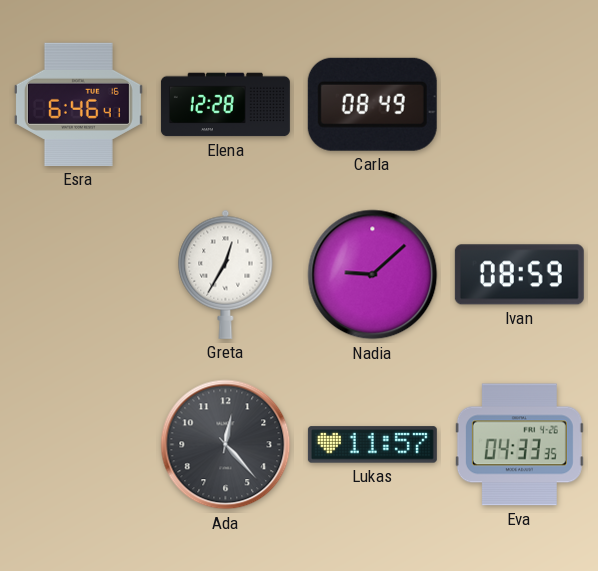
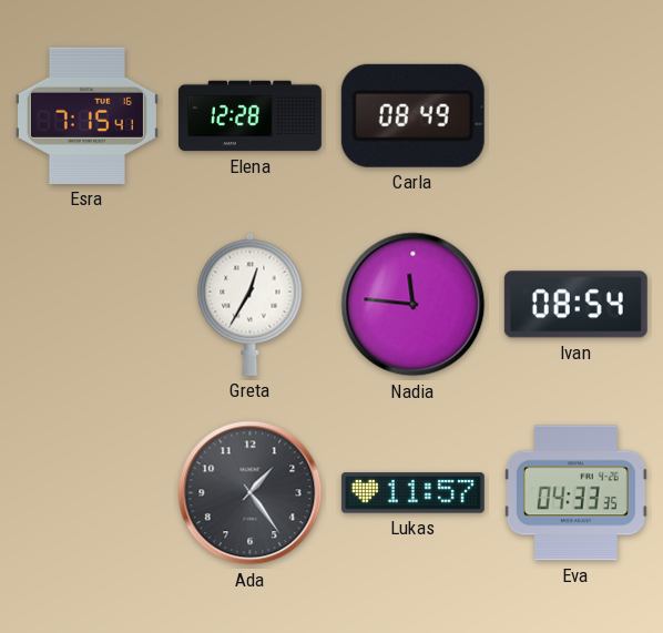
Esra: 6:46 -> 7:15 (86, 115)
Nadia: 9:08 -> 11:46 (414, 305)
Ivan: 08:59 -> 08:54 (575, 305)
Ada: 12:23 -> 1:24 (251, 493)
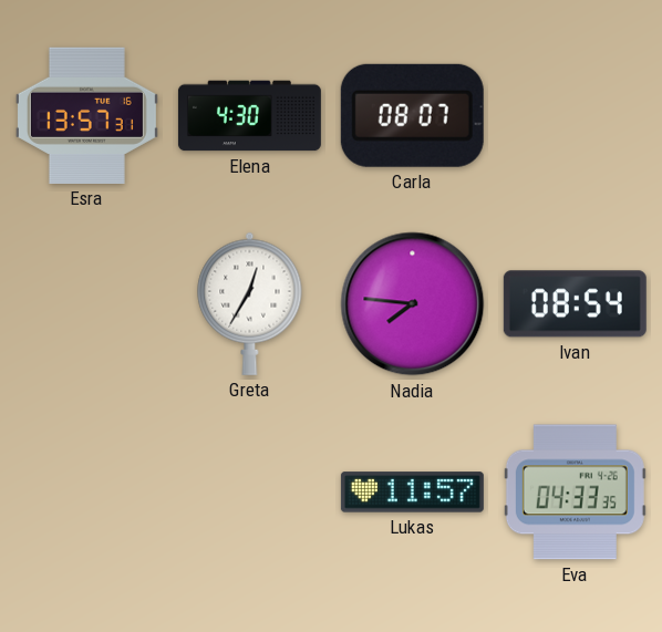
Esra: 7:15 -> 13:57 (86, 115)
Elena: 12:28 -> 4:30 (249, 116)
Carla: 08:49 -> 08:07 (412, 115)
Nadia: 11:46 -> 7:46 (413, 304)
Ada: 1:24 -> none (251, 493)
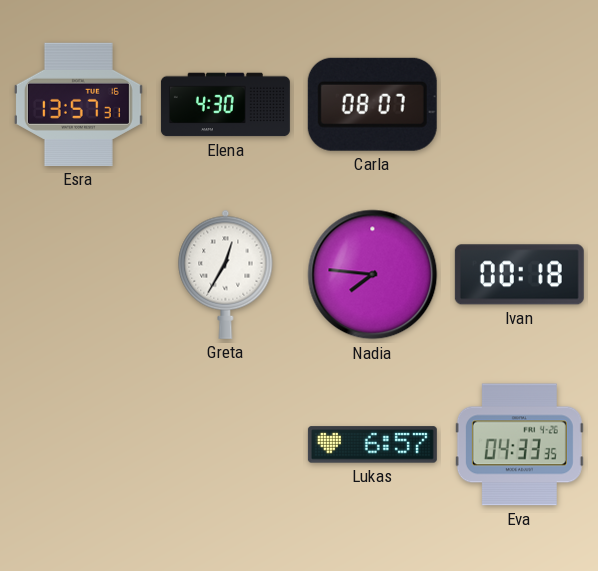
Ivan: 08:54 -> 00:18 (519, 275)
Lukas: 11:57 -> 6:57 (372, 445)
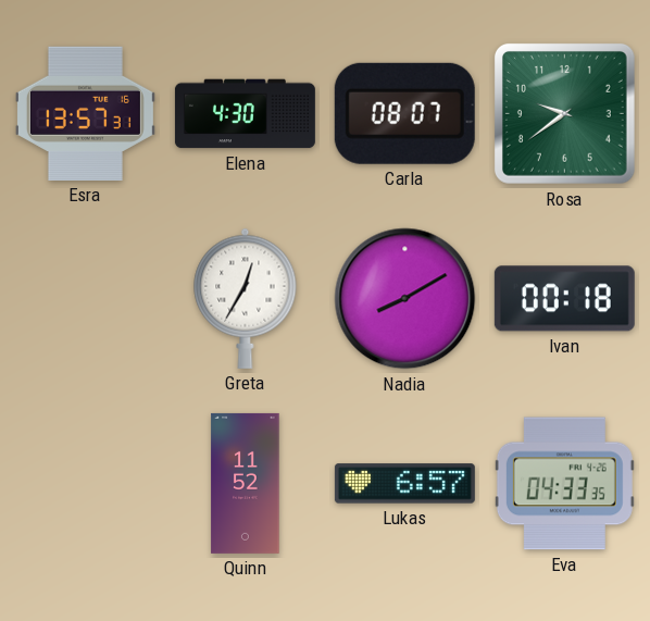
Rosa: none -> 9:39 (564, 113)
Nadia: 7:46 -> 8:10 (405, 299)
Quinn: none -> 11:52 (246, 483)
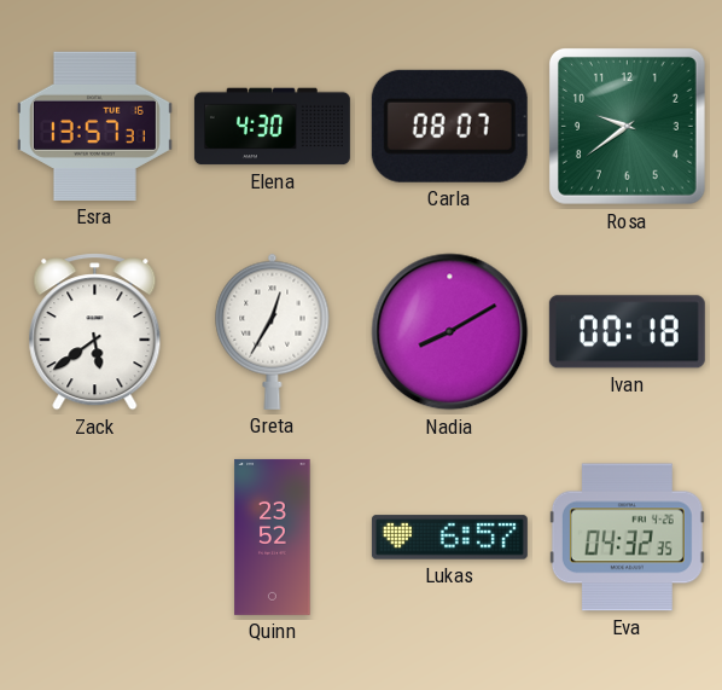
Zack: none -> 5:39 (95, 332)
Quinn: 11:52 -> 23:52 (273, 537)
Eva: 04:33 -> 04:32 (627, 538)
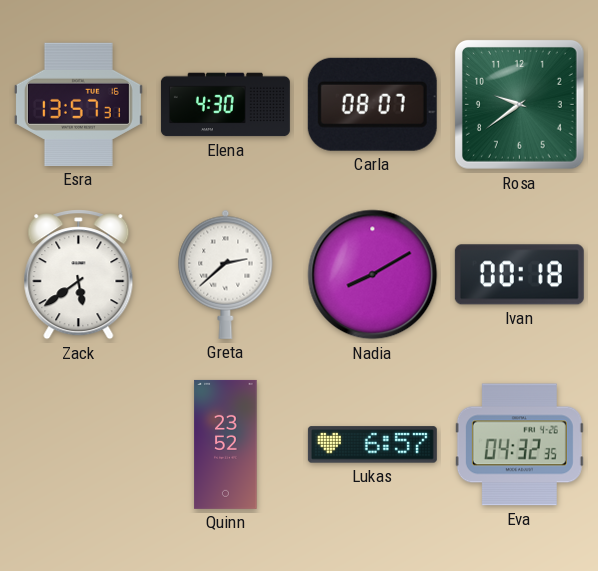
Greta: 12:35 -> 2:38 (226, 274)
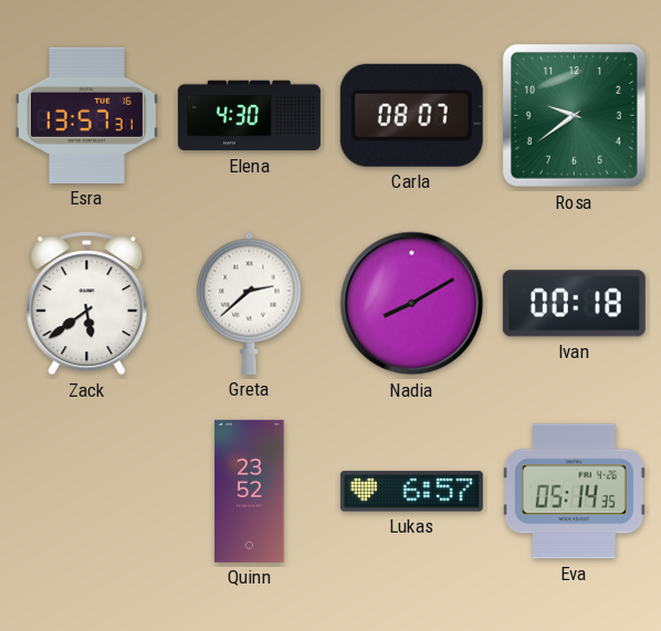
Eva: 04:32 -> 05:14 (574, 492)
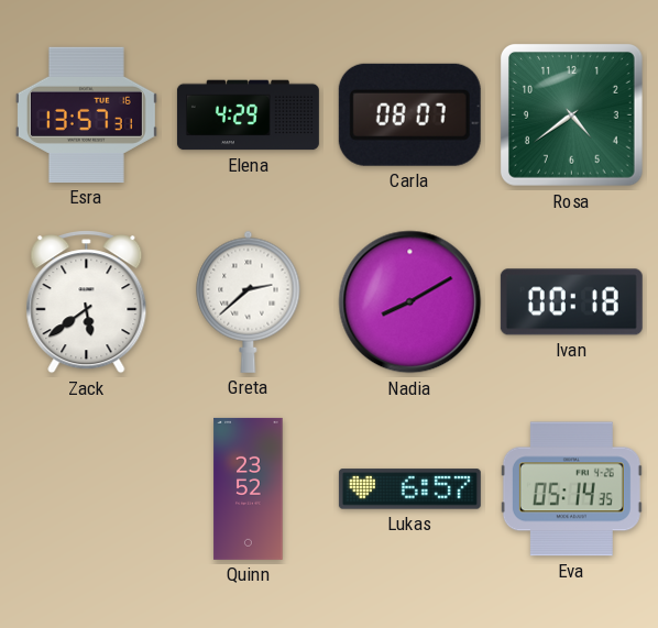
Elena: 4:30 -> 4:29 (248, 115)
Rosa: 9:39 -> 4:39 (571, 114)
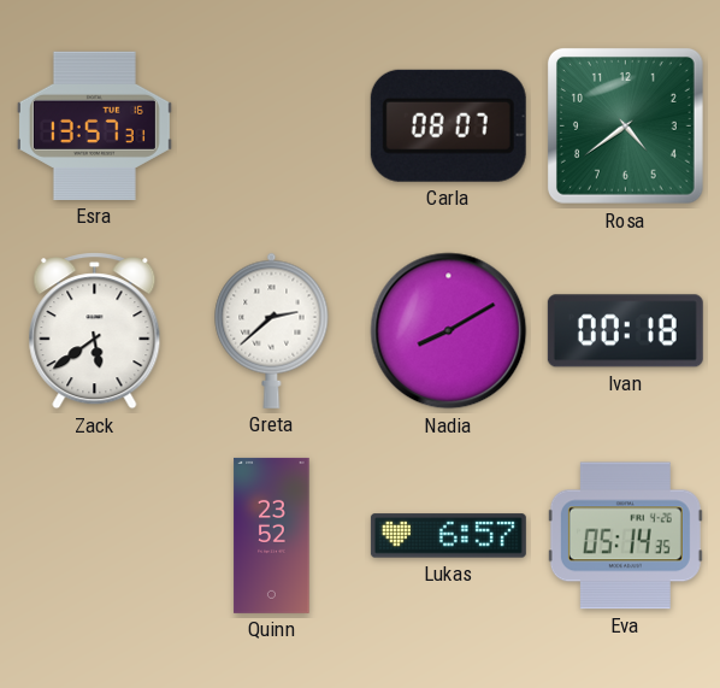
Elena: 4:29 -> none (248, 115)
